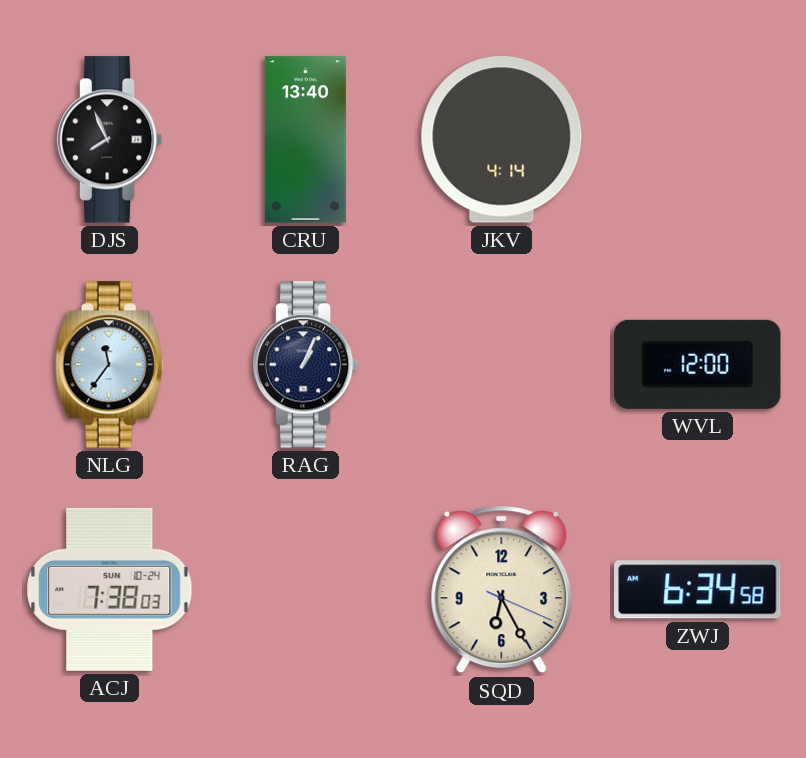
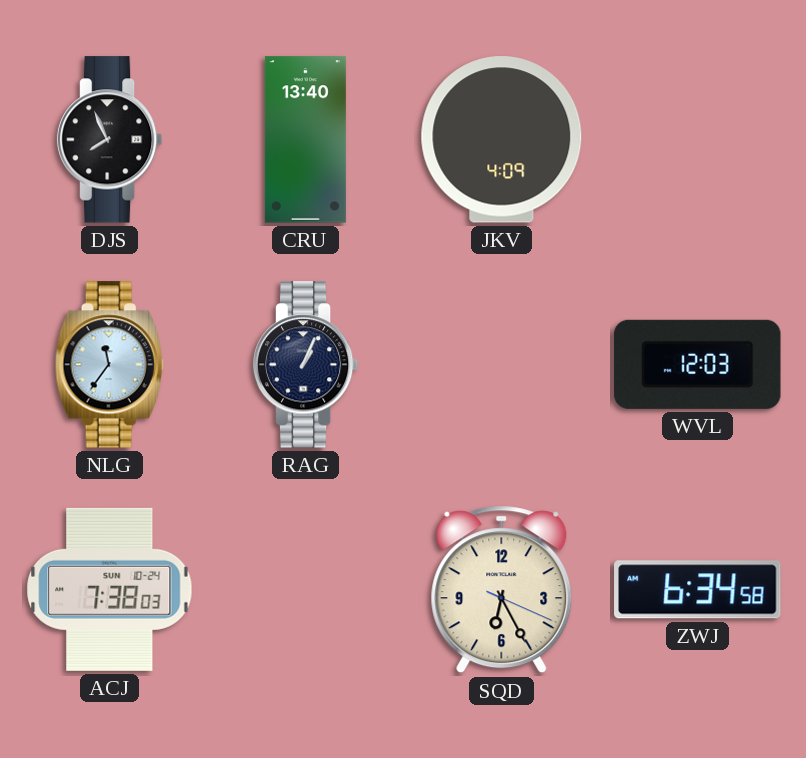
JKV: 4:14 -> 4:09 (502, 140)
WVL: 12:00 -> 12:03 (698, 364)
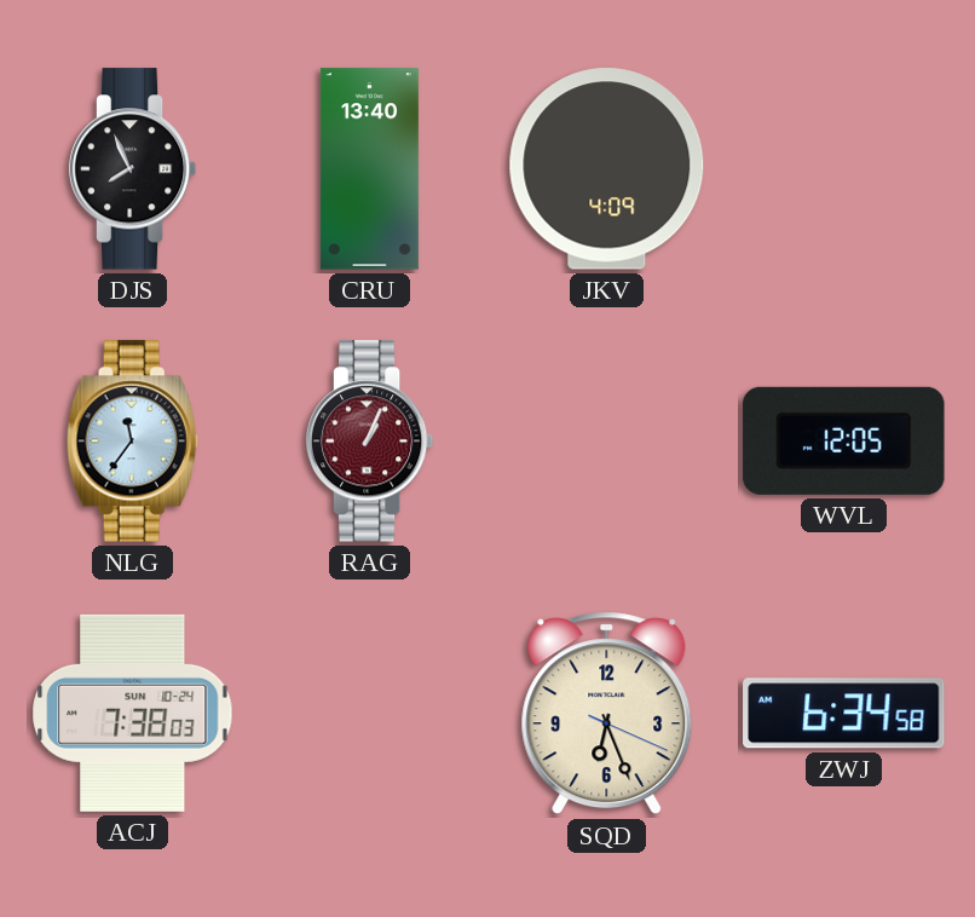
RAG dial: navy -> burgundy (370, 442)
WVL: 12:03 -> 12:05 (844, 440)
SQD: 6:25 -> 6:26 (607, 714)
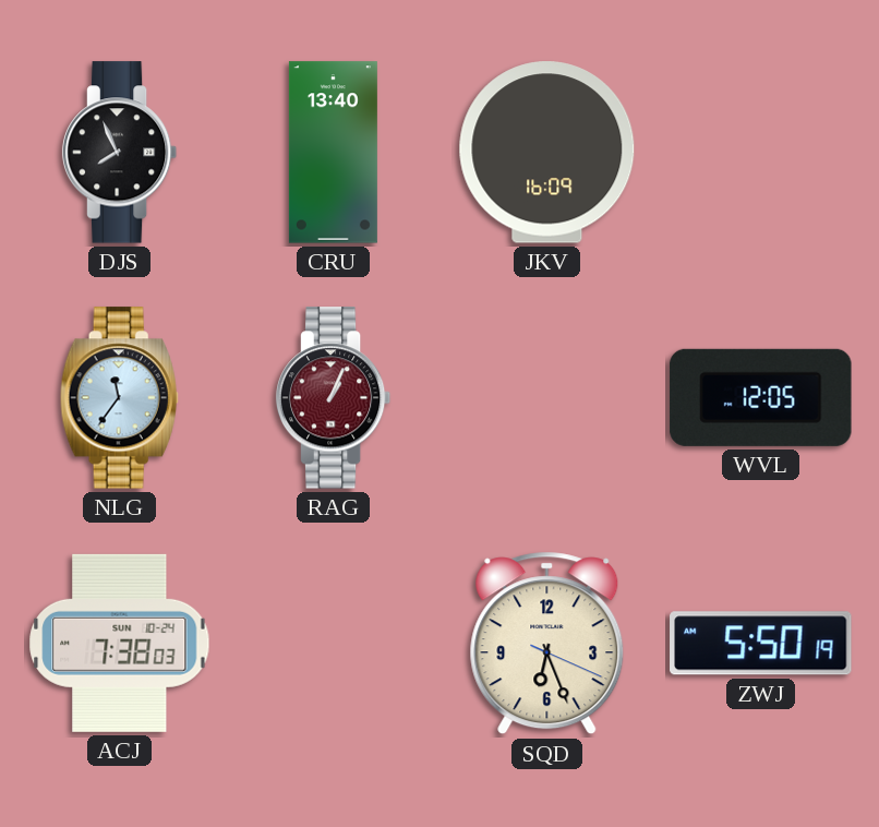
JKV: 4:09 -> 16:09 (547, 153)
ZWJ: 6:34 -> 5:50 (761, 644)
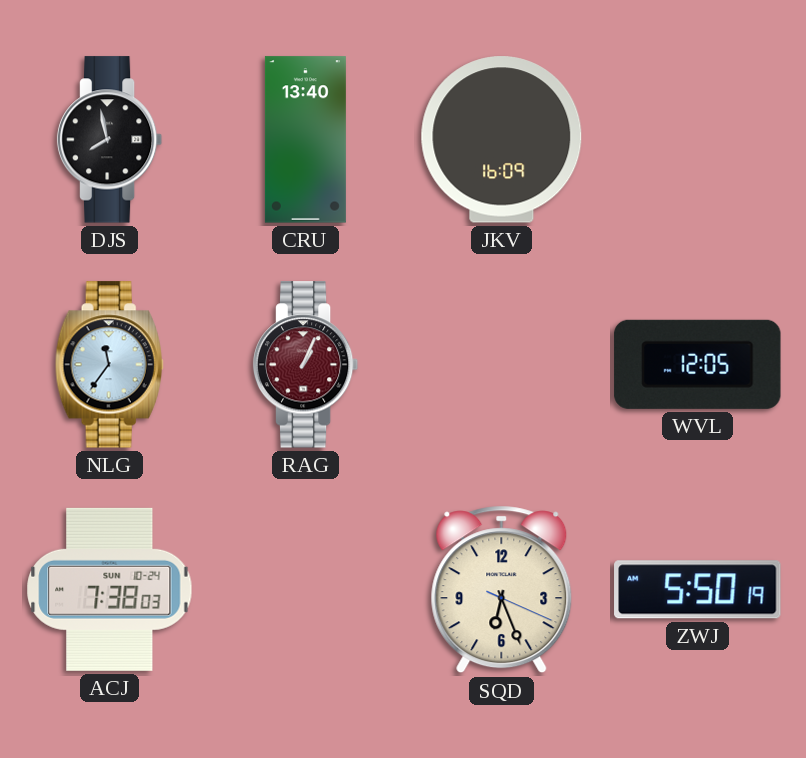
DJS: 7:56 -> 7:58 (110, 140)
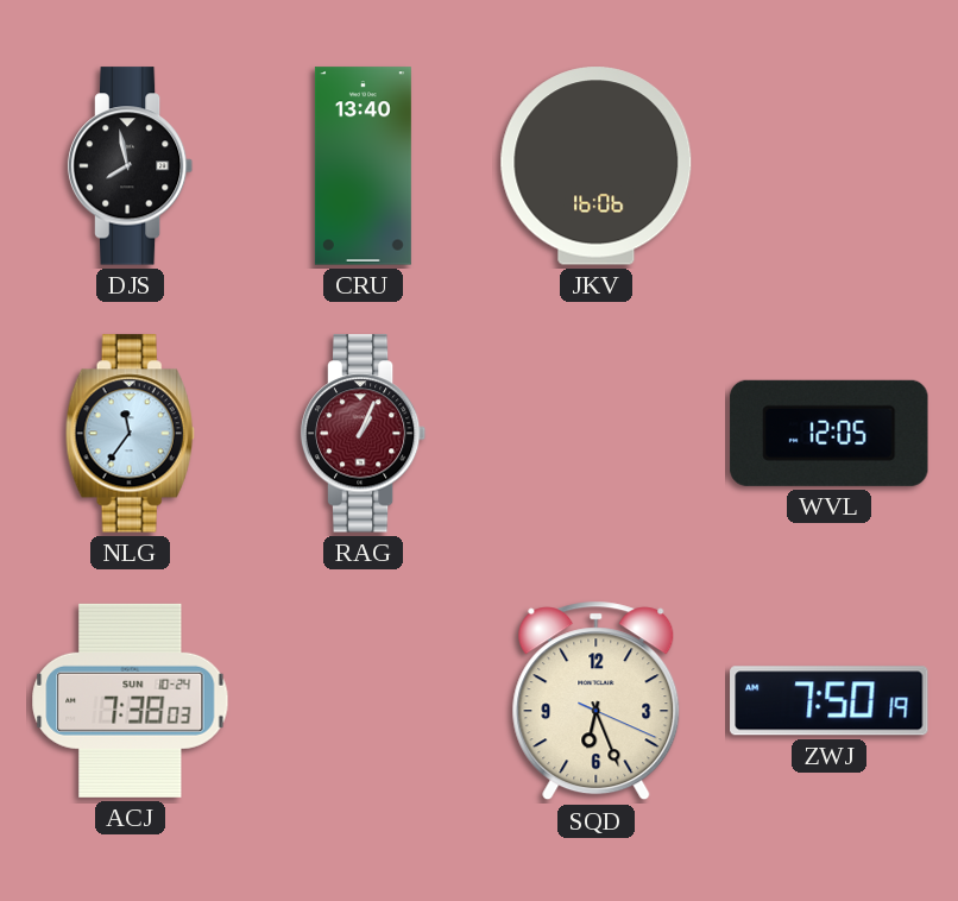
JKV: 16:09 -> 16:06 (597, 166)
ZWJ: 5:50 -> 7:50 (830, 701)
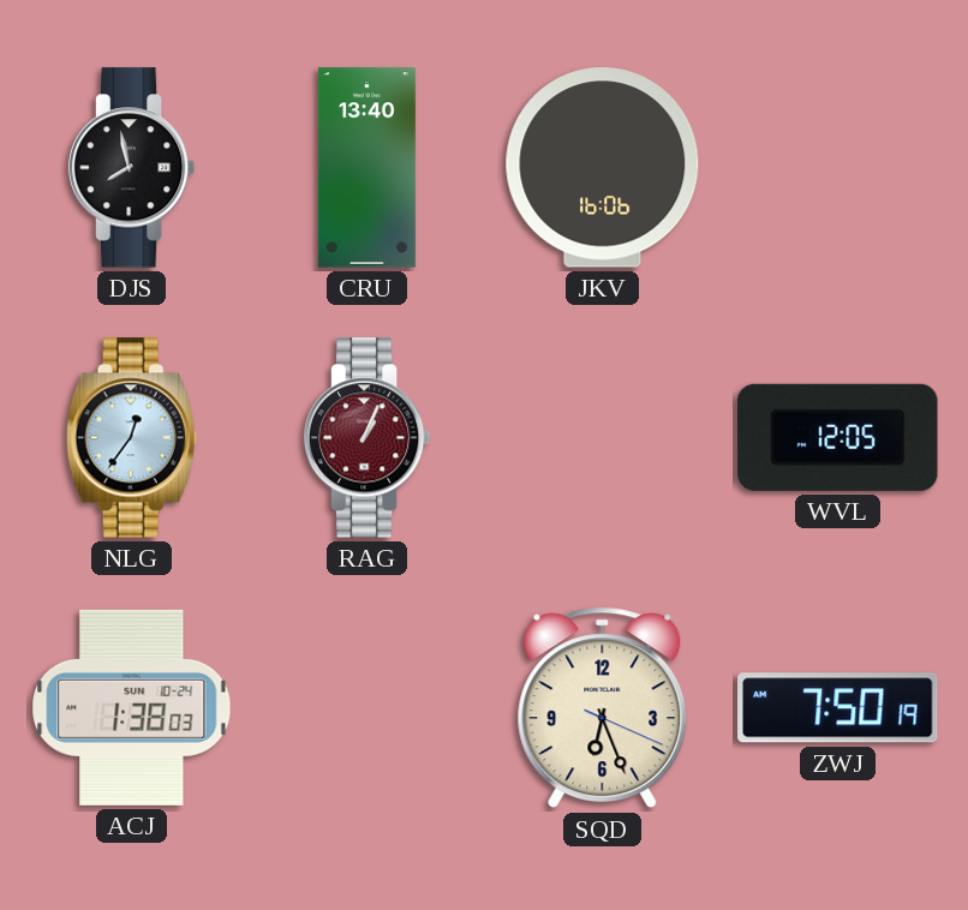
NLG: 11:36 -> 12:36 (131, 438)
ACJ: 7:38 -> 1:38 (132, 707)
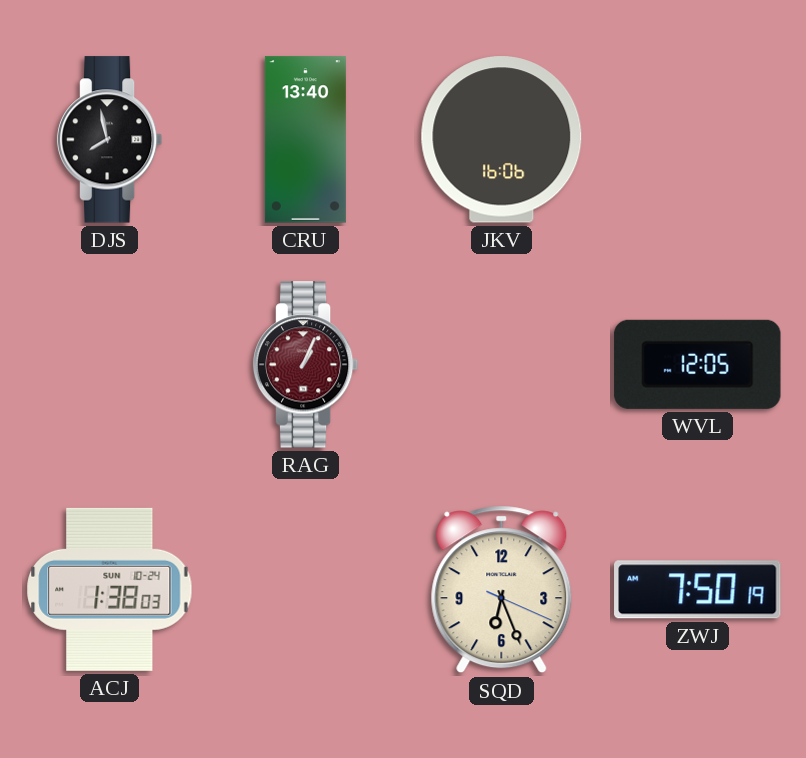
NLG: 12:36 -> none (131, 438)
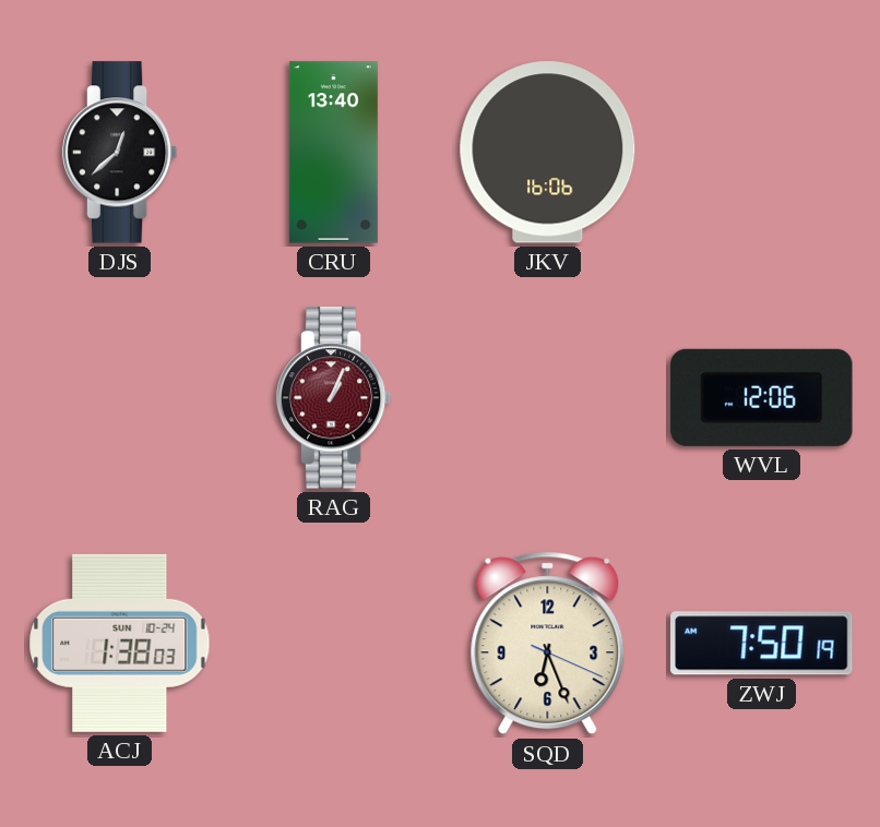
DJS: 7:58 -> 12:38 (120, 153)
WVL: 12:05 -> 12:06 (762, 397)
